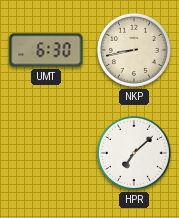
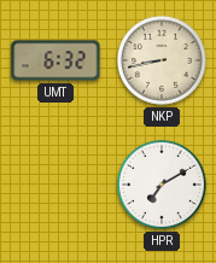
UMT: 6:30 -> 6:32 (56, 60)
HPR: 7:08 -> 7:10 (162, 185)
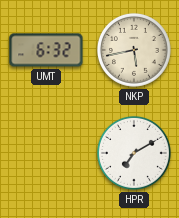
NKP: 8:43 -> 5:43 (134, 50)
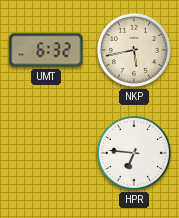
HPR: 7:10 -> 6:46 (134, 153)
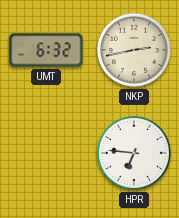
NKP: 5:43 -> 2:43 (134, 50)
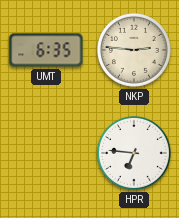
UMT: 6:32 -> 6:35 (46, 50)
NKP: 2:43 -> 2:46 (134, 50)
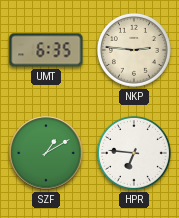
SZF: none -> 1:10 (46, 153)
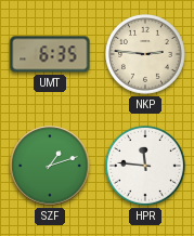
SZF: 1:10 -> 1:12 (50, 166)
HPR: 6:46 -> 11:46 (145, 166)
